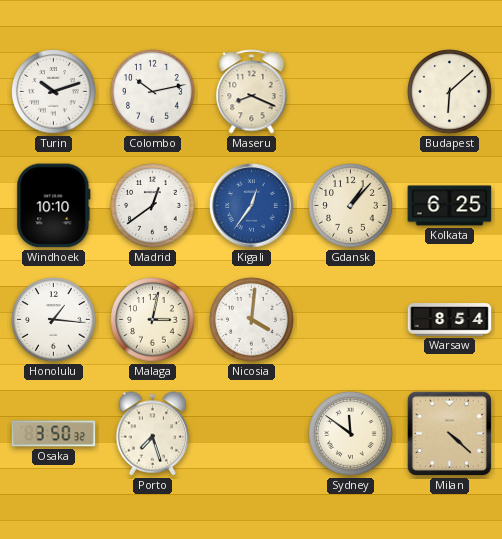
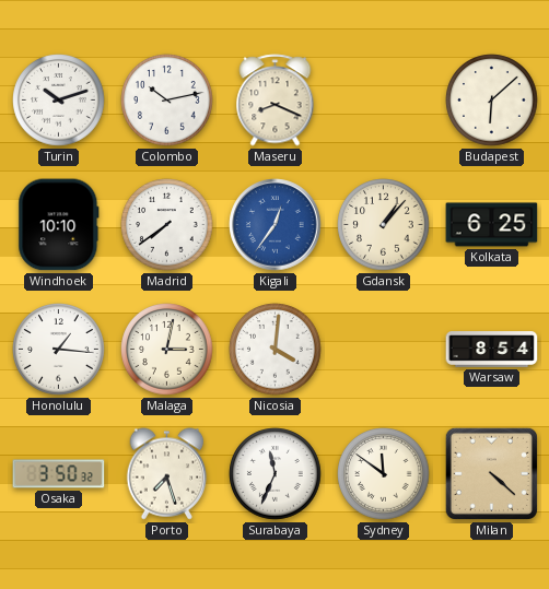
Madrid: 12:39 -> 7:39 (167, 225)
Surabaya: none -> 11:34 (276, 474)
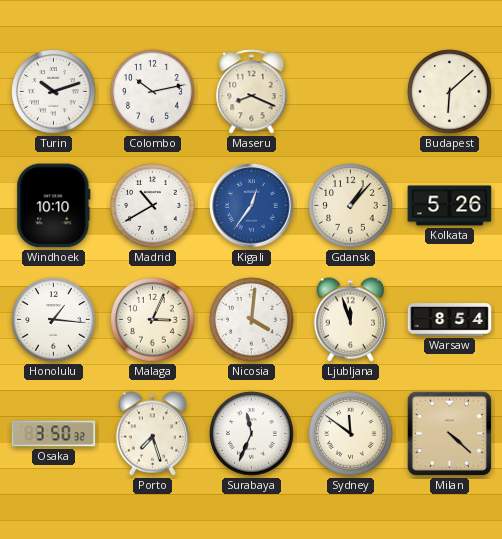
Madrid: 7:39 -> 10:40 (153, 206)
Kolkata: 6:25 -> 5:26 (450, 206)
Malaga: 3:02 -> 3:04 (153, 320)
Ljubljana: none -> 11:57 (351, 320)
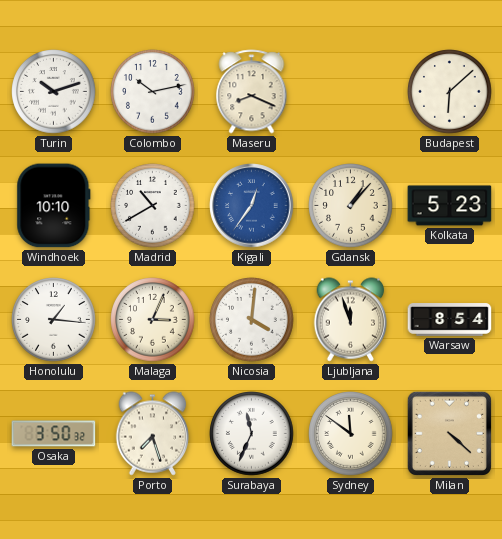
Kolkata: 5:26 -> 5:23 (450, 206)
